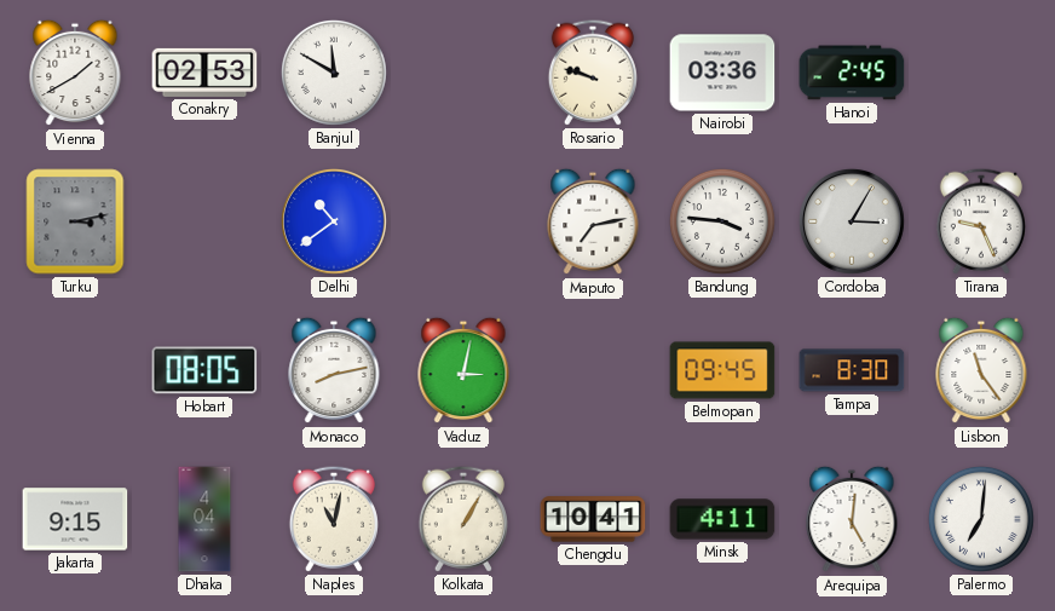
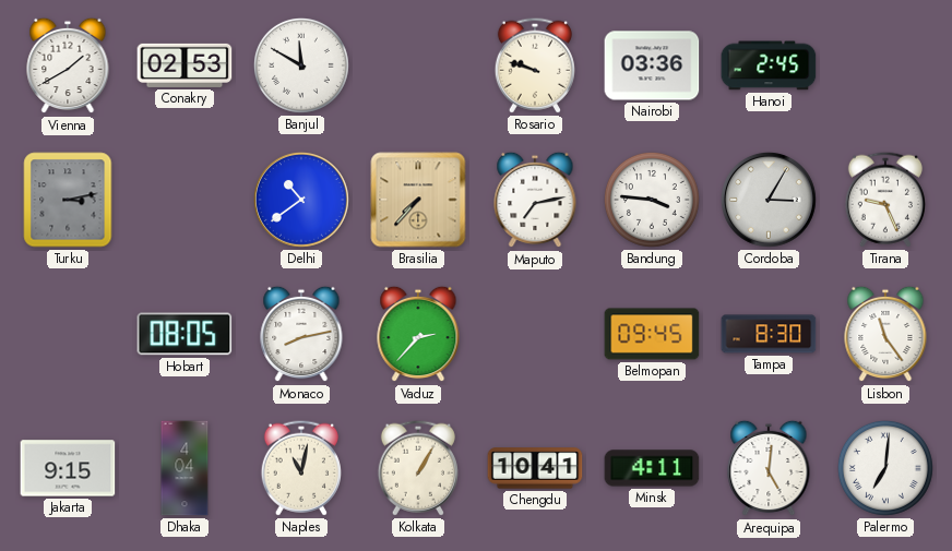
Brasilia: none -> 7:37 (418, 200)
Vaduz: 3:02 -> 2:37 (418, 334)
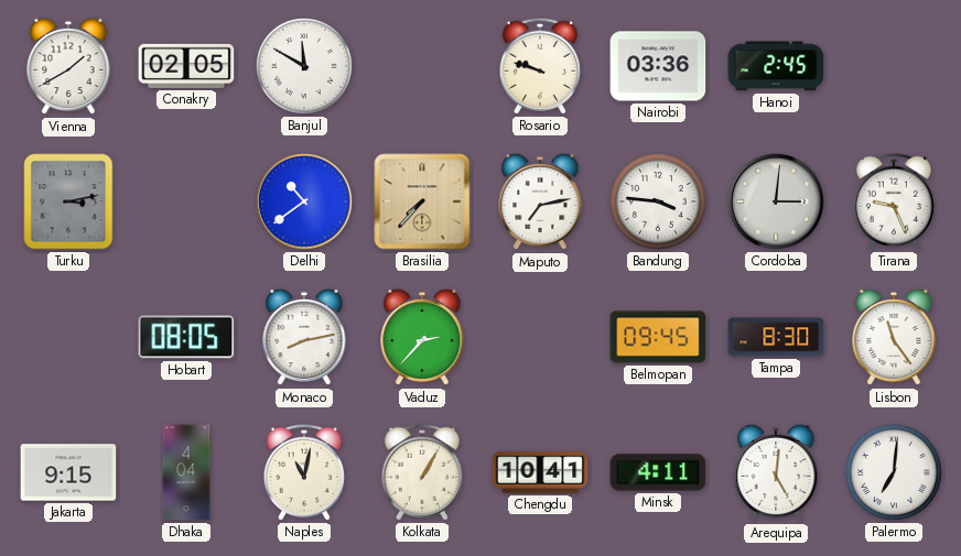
Conakry: 02:53 -> 02:05 (186, 66)
Cordoba: 3:05 -> 3:01 (776, 201)
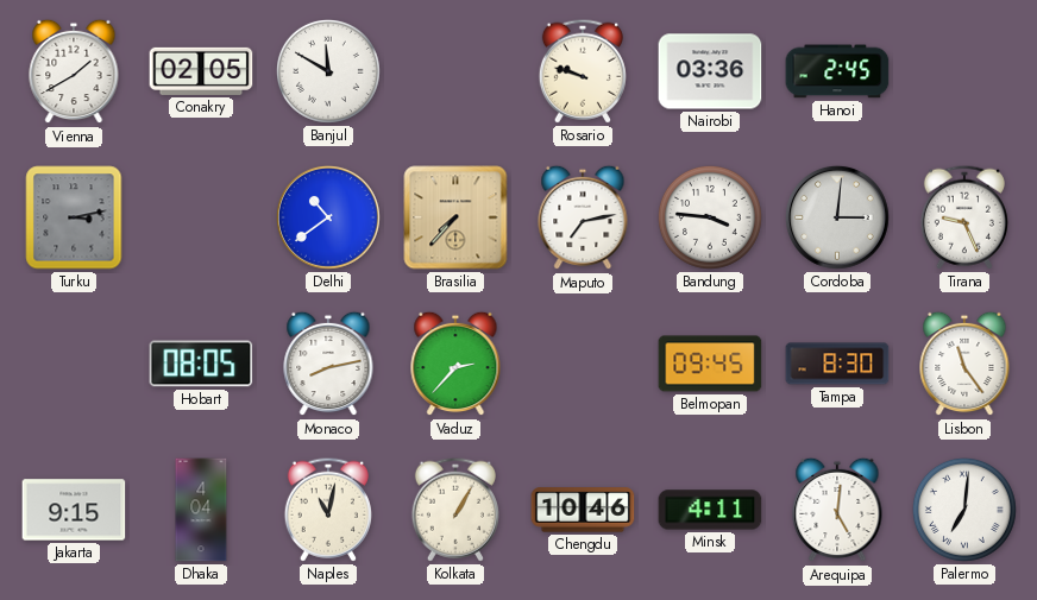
Chengdu: 10:41 -> 10:46 (583, 510)
